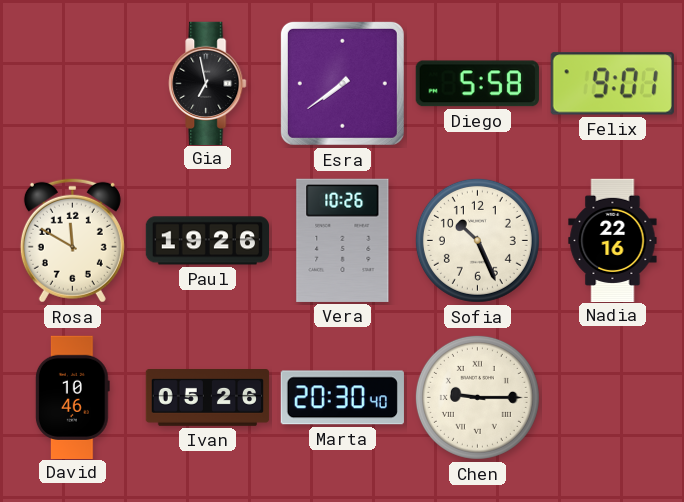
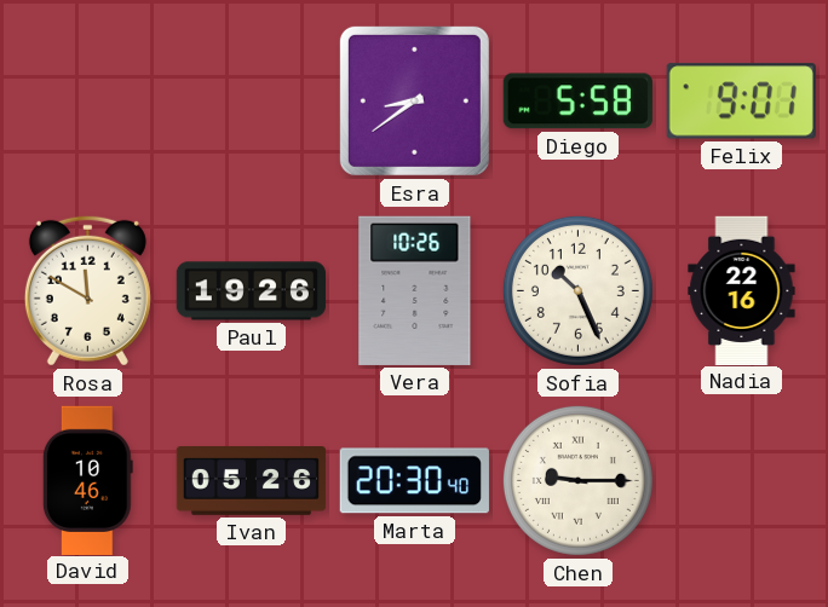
Gia: 6:58 -> none (208, 83)
Esra: 7:39 -> 8:39 (414, 100)
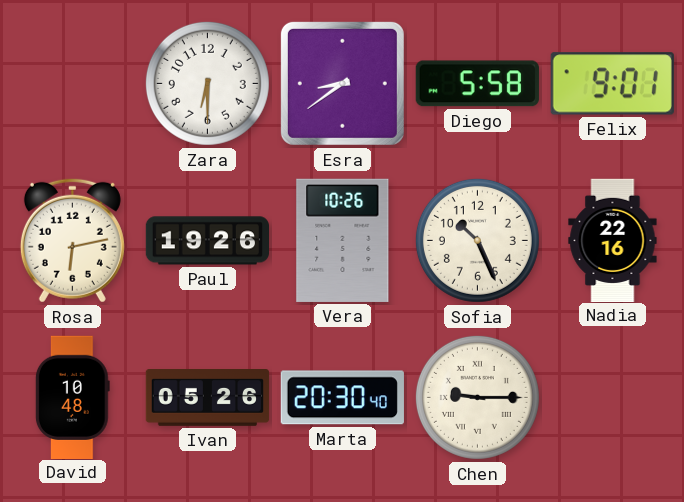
Zara: none -> 6:30 (207, 83)
Rosa: 11:50 -> 6:13 (72, 240)
David: 10:46 -> 10:48 (72, 397)
